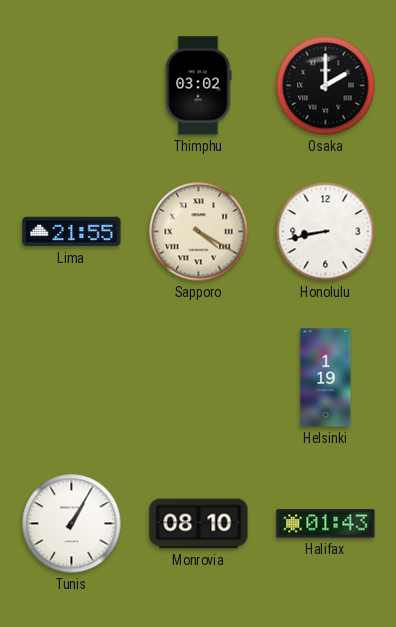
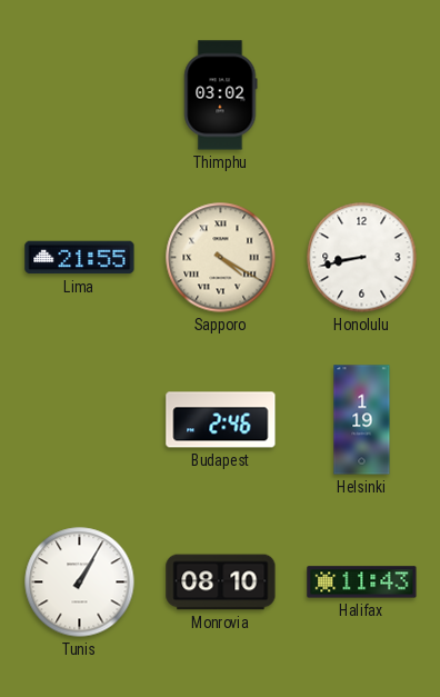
Osaka: 2:00 -> none (326, 86)
Budapest: none -> 2:46 (221, 420)
Halifax: 01:43 -> 11:43 (362, 583)
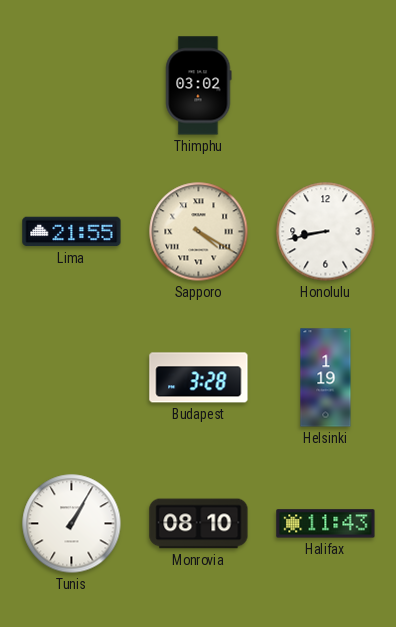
Budapest: 2:46 -> 3:28 (199, 378)
